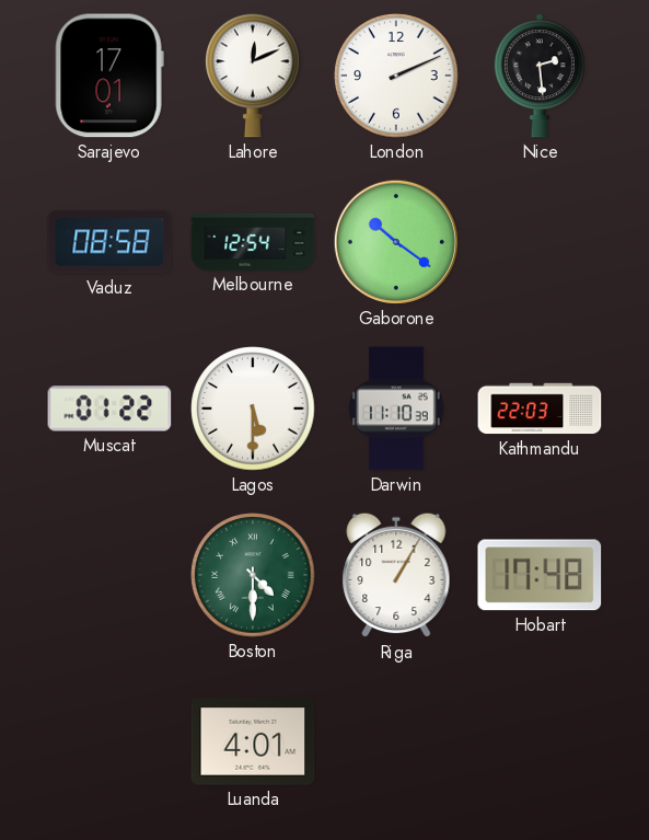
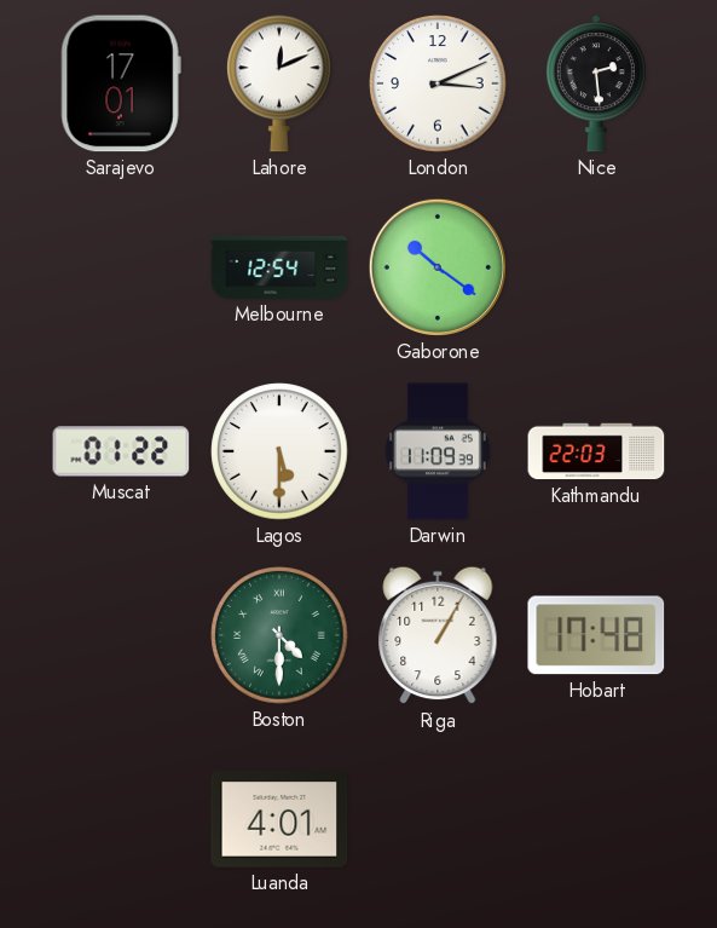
London: 2:11 -> 3:11 (438, 83)
Vaduz: 08:58 -> none (109, 242)
Darwin: 11:10 -> 11:09 (438, 451)
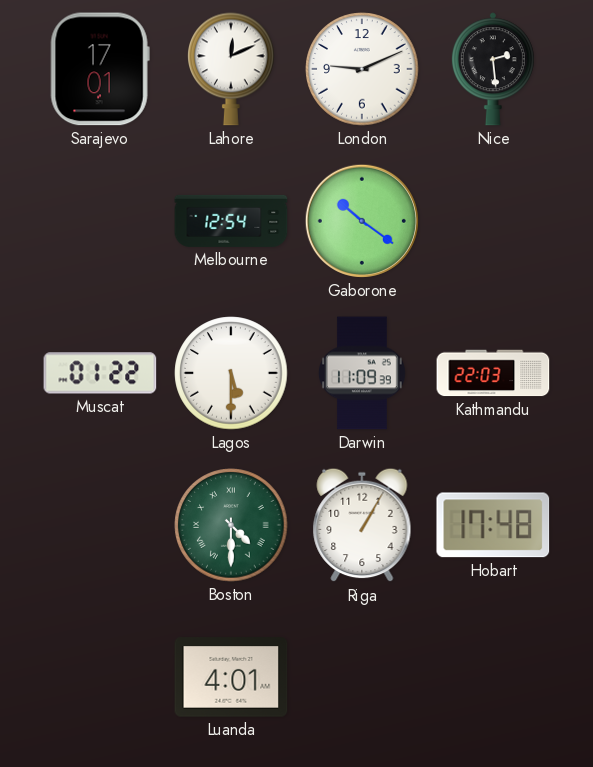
London: 3:11 -> 9:11 (362, 69)
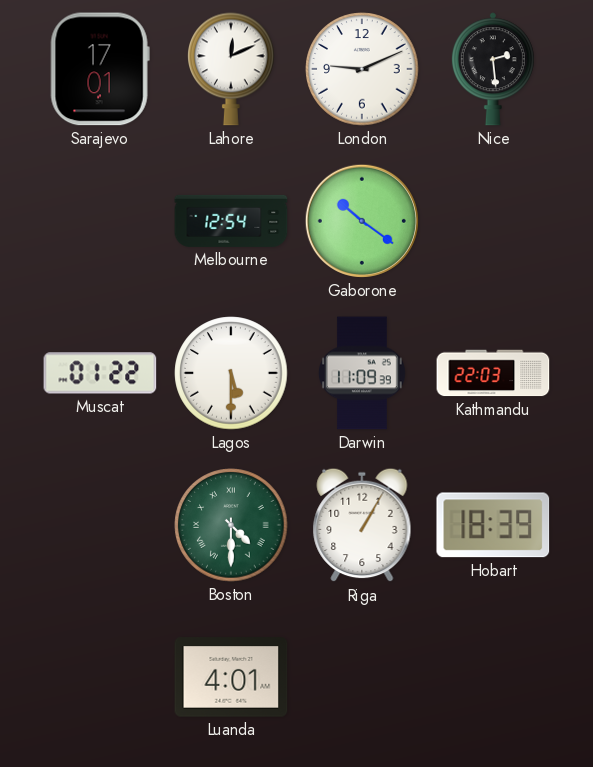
Hobart: 17:48 -> 18:39 (493, 525)
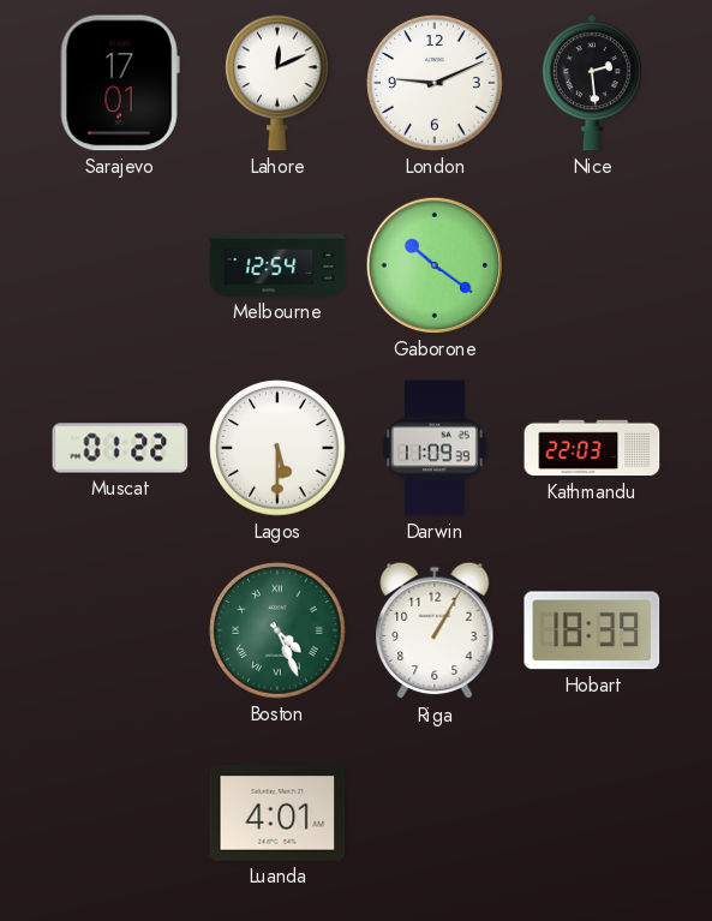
Boston: 4:30 -> 4:26 (277, 630)
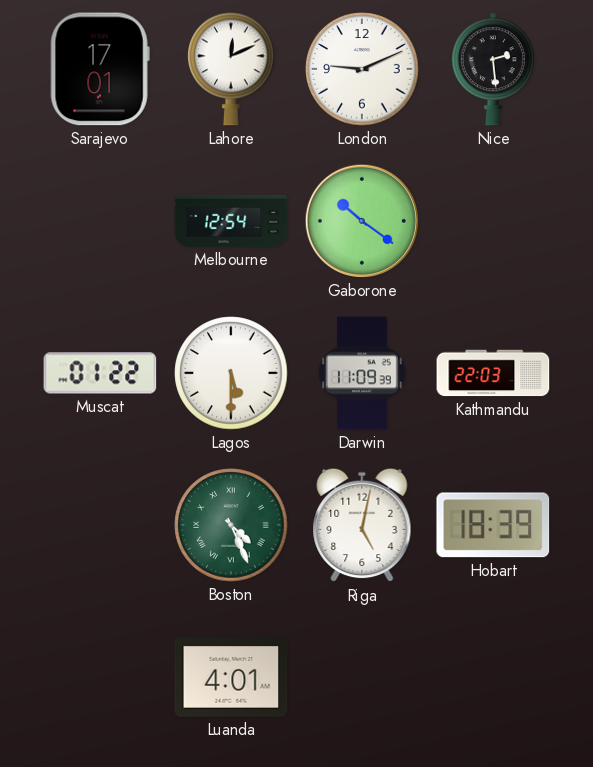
Riga: 1:05 -> 5:02 (362, 525)
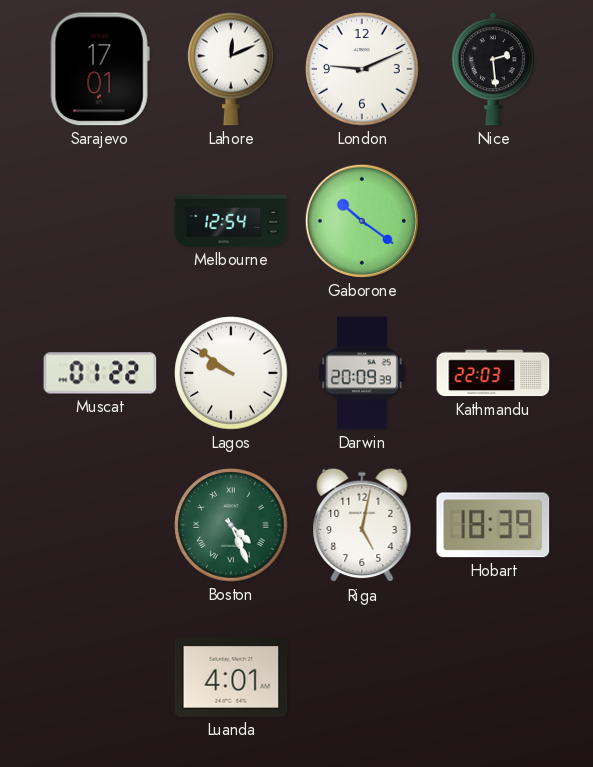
Lagos: 5:30 -> 9:51 (231, 373)
Darwin: 11:09 -> 20:09 (362, 373)
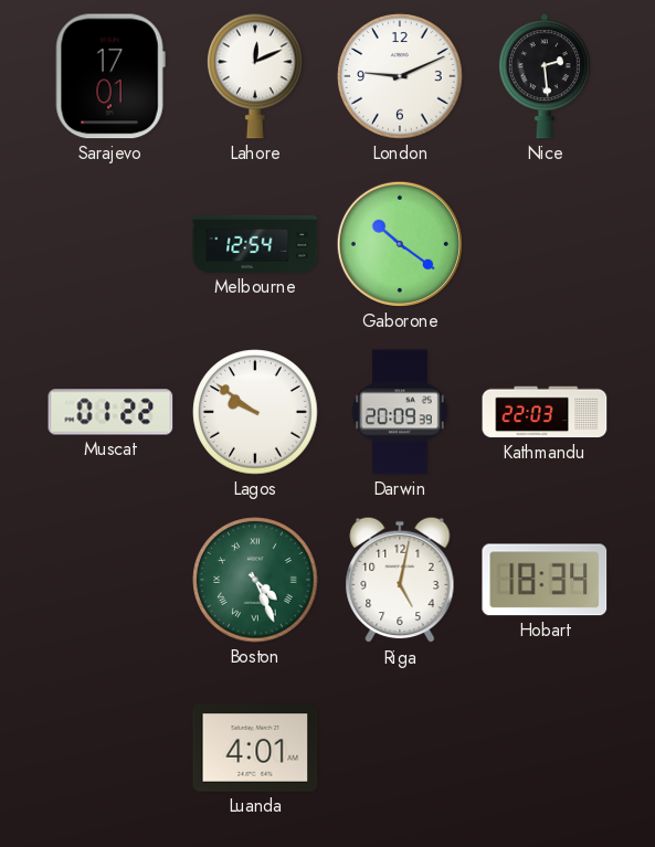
Hobart: 18:39 -> 18:34 (545, 580)
